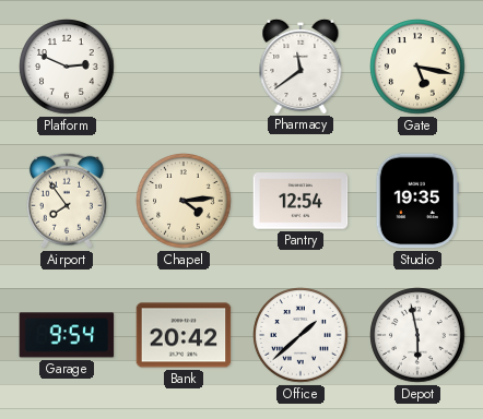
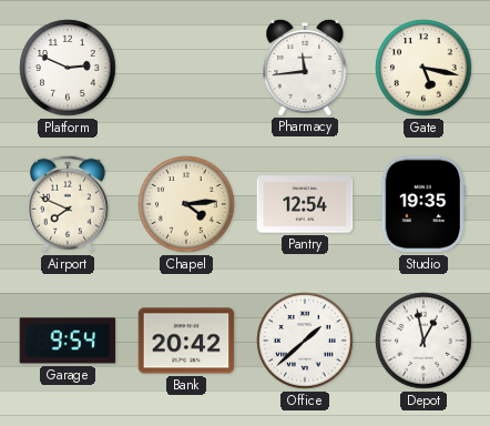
Pharmacy: 11:39 -> 11:44 (305, 67)
Airport: 7:54 -> 7:49 (68, 204)
Depot: 5:58 -> 12:58 (423, 341)
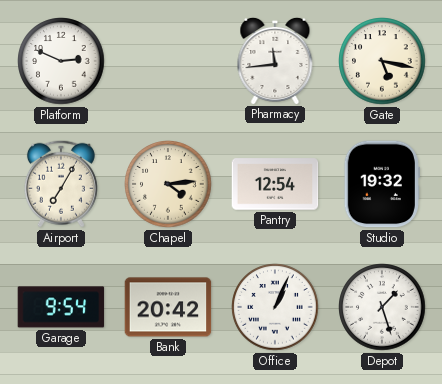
Airport: 7:49 -> 7:05 (61, 184)
Studio: 19:35 -> 19:32 (382, 184)
Office: 1:38 -> 1:04 (275, 307)
Depot: 12:58 -> 1:27 (382, 307)
